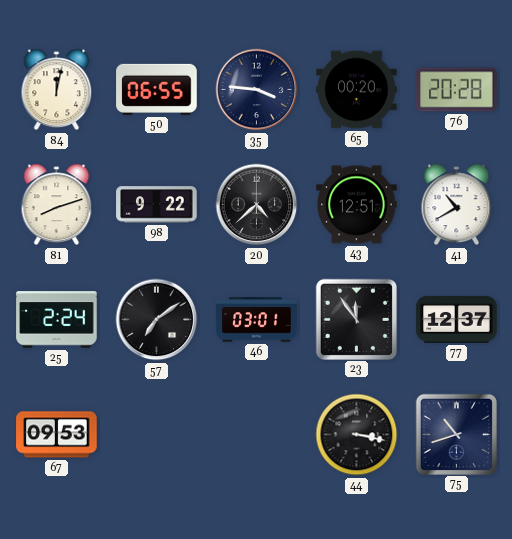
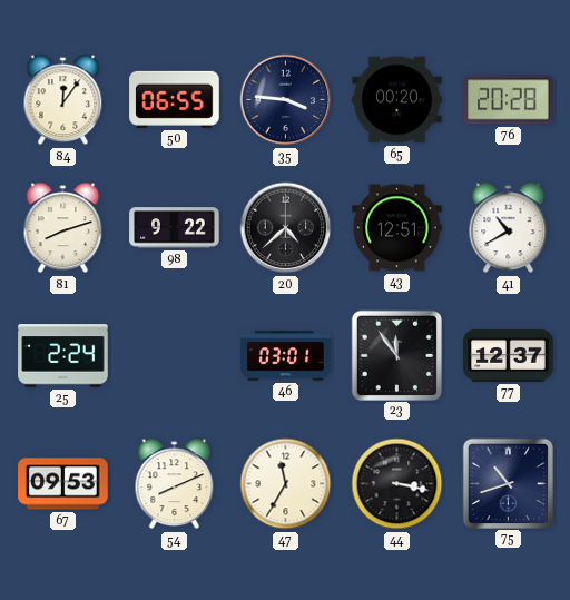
84: 12:02 -> 12:06 (63, 100)
57: 7:09 -> none (157, 320)
54: none -> 8:11 (175, 484)
47: none -> 11:35 (286, 484)
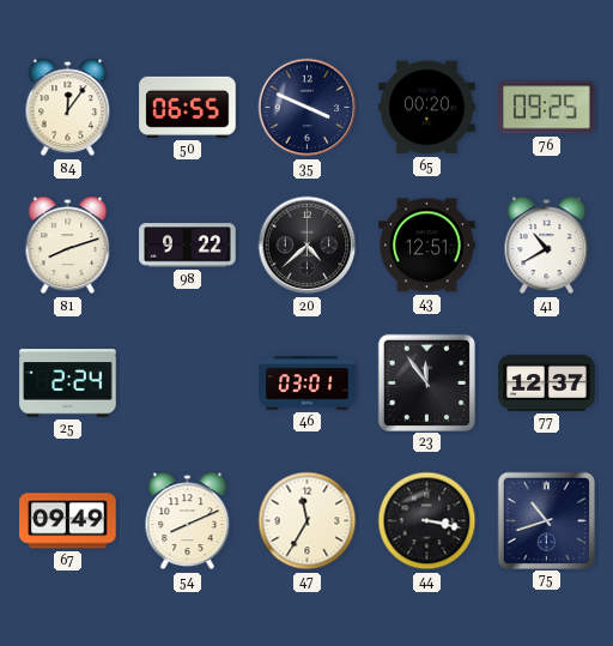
35: 3:46 -> 3:49 (308, 108)
76: 20:28 -> 09:25 (547, 108)
67: 09:53 -> 09:49 (68, 521)
